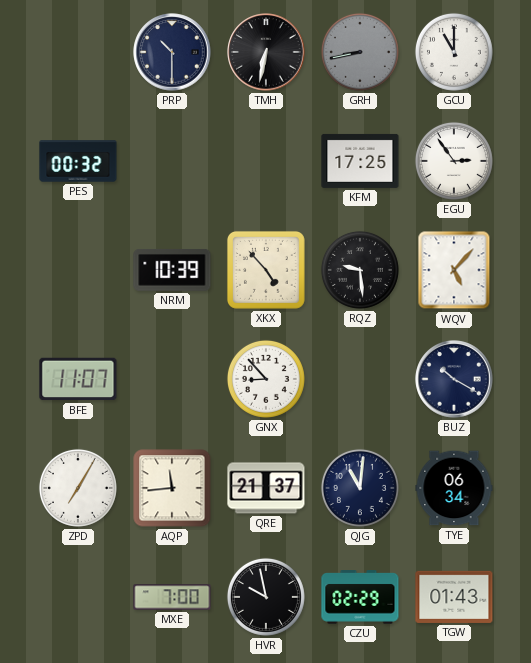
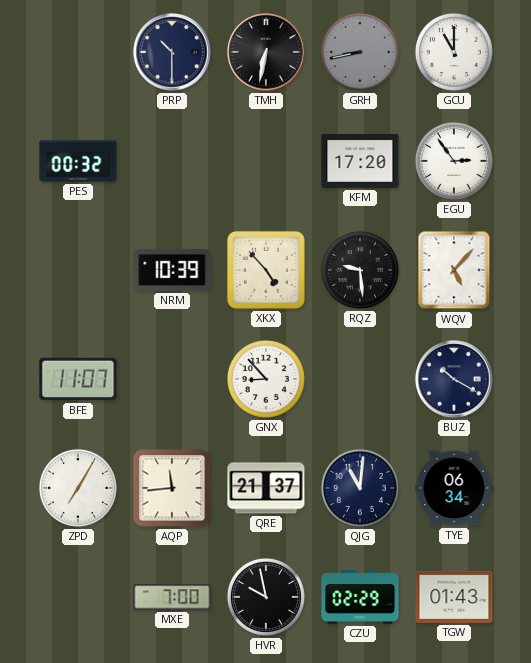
KFM: 17:25 -> 17:20 (360, 161)
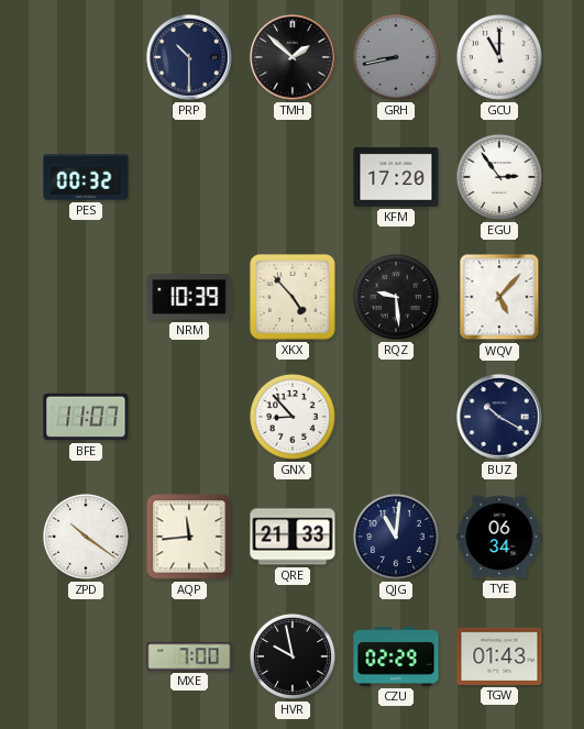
TMH: 6:32 -> 1:52 (293, 57)
ZPD: 7:05 -> 10:21 (86, 537)
QRE: 21:37 -> 21:33 (293, 537)
